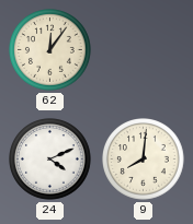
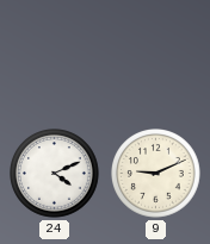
62: 12:06 -> none (50, 50)
9: 8:01 -> 9:11 (156, 174)
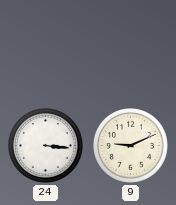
24: 4:11 -> 3:16 (46, 146)
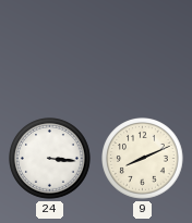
9: 9:11 -> 8:11 (143, 159)
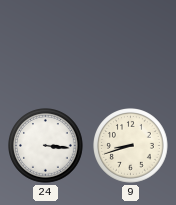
9: 8:11 -> 8:42 (131, 146)
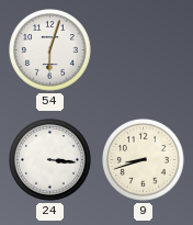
54: none -> 6:03 (50, 50)
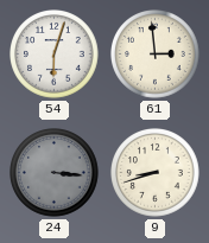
61: none -> 2:59 (156, 55)
24 dial: white -> grey (55, 173)
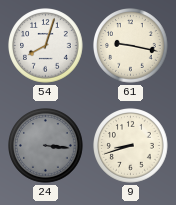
54: 6:03 -> 8:03 (46, 46)
61: 2:59 -> 9:17 (131, 46)
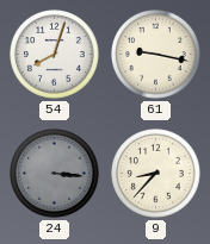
9: 8:42 -> 8:37 (156, 174)
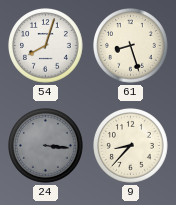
61: 9:17 -> 8:27 (131, 46)
